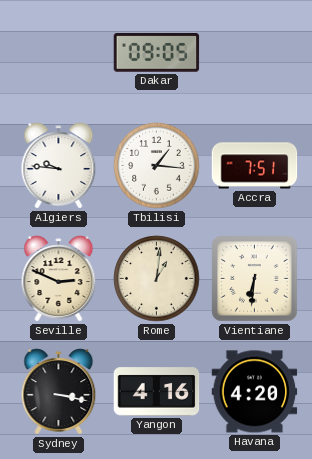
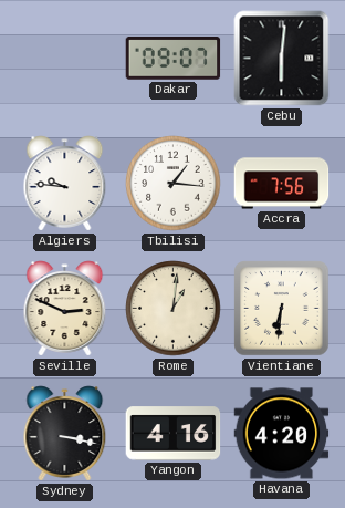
Dakar: 09:05 -> 09:07 (174, 59)
Cebu: none -> 6:01 (282, 59)
Accra: 7:51 -> 7:56 (282, 184)
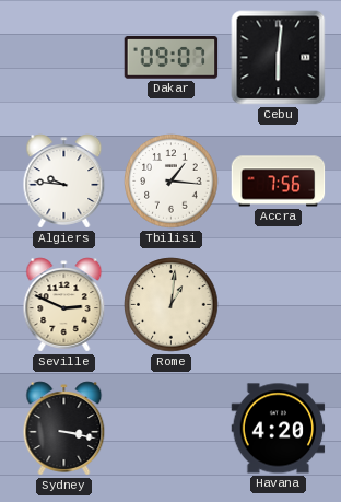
Vientiane: 6:31 -> none (282, 309)
Yangon: 4:16 -> none (174, 434)
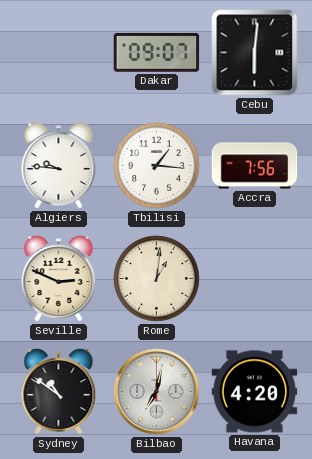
Sydney: 3:17 -> 10:51 (59, 392)
Bilbao: none -> 7:02 (157, 392)
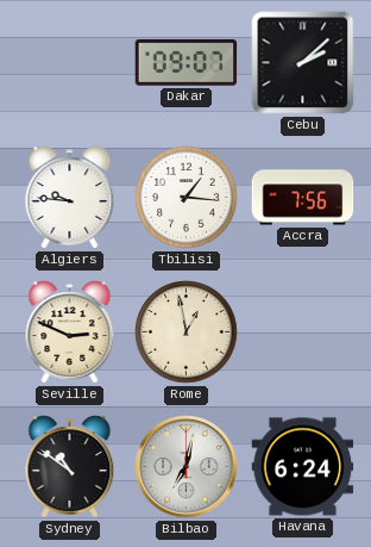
Cebu: 6:01 -> 2:08 (303, 63)
Rome: 1:01 -> 12:58 (187, 332)
Havana: 4:20 -> 6:24 (303, 467)
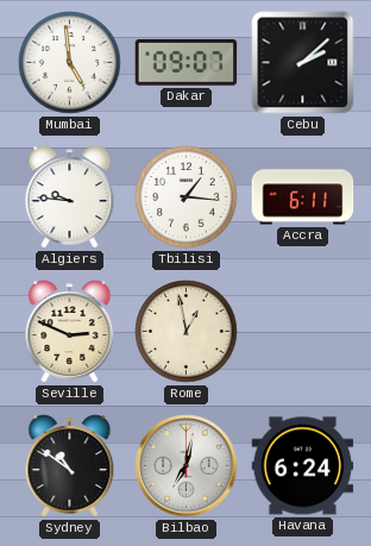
Mumbai: none -> 4:59 (70, 63)
Accra: 7:56 -> 6:11 (303, 197)
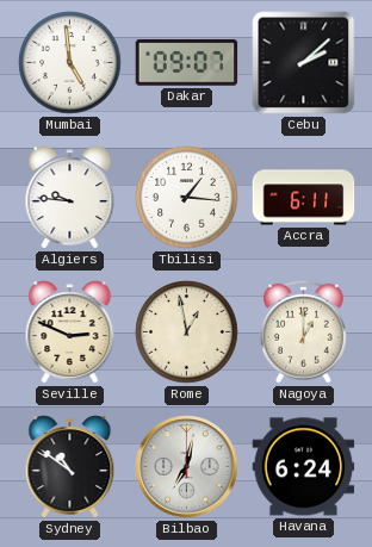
Nagoya: none -> 1:00 (304, 331)
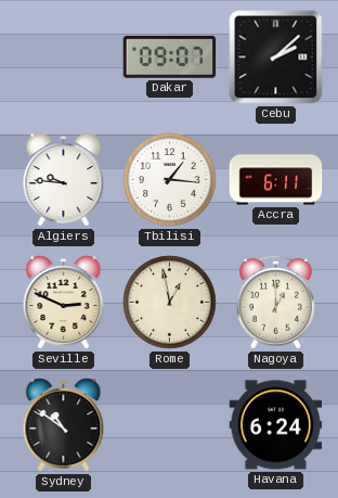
Mumbai: 4:59 -> none (70, 63)
Bilbao: 7:02 -> none (187, 467)
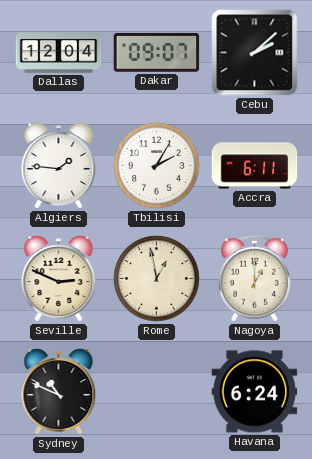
Dallas: none -> 12:04 (59, 53)
Algiers: 9:46 -> 1:46 (59, 166)
Tbilisi: 1:16 -> 2:05 (157, 166)
Sydney: 10:51 -> 10:49 (59, 392)
